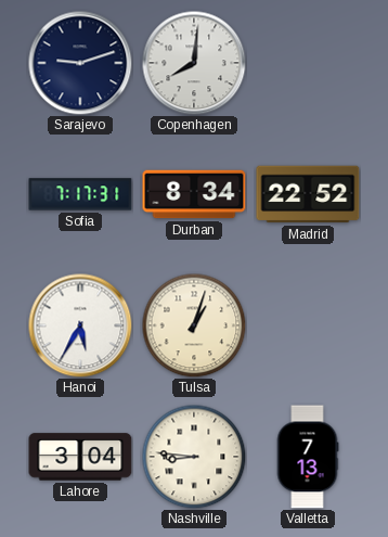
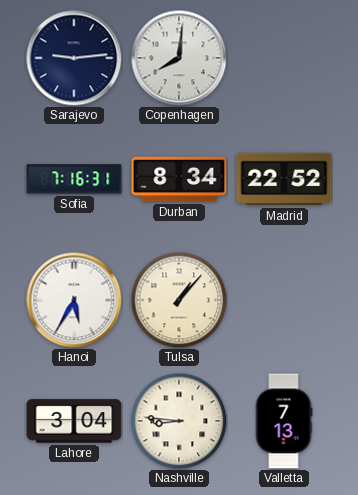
Sarajevo: 9:12 -> 9:14 (74, 58)
Sofia: 7:17 -> 7:16 (74, 179)
Tulsa: 1:03 -> 1:07 (179, 300)
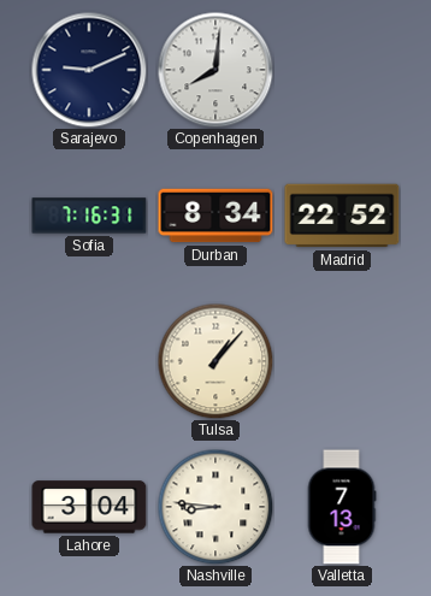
Sarajevo: 9:14 -> 9:11 (89, 70)
Hanoi: 5:35 -> none (74, 300)
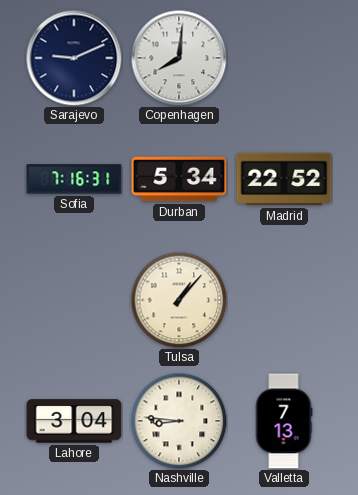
Durban: 8:34 -> 5:34 (179, 179)
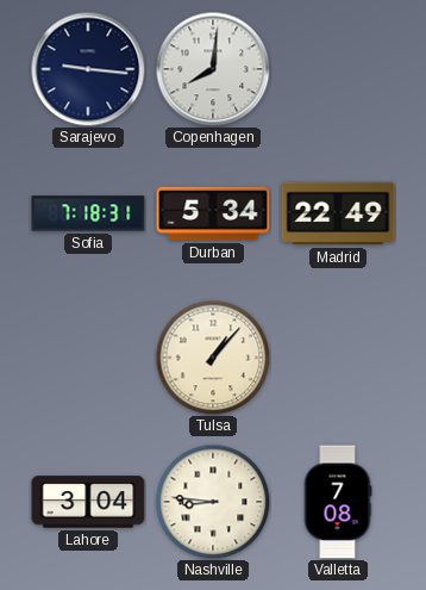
Sarajevo: 9:11 -> 9:16 (88, 69)
Sofia: 7:16 -> 7:18 (88, 213)
Madrid: 22:52 -> 22:49 (338, 213)
Valletta: 7:13 -> 7:08 (338, 502)
